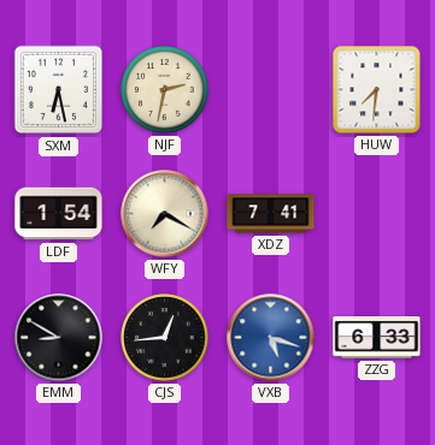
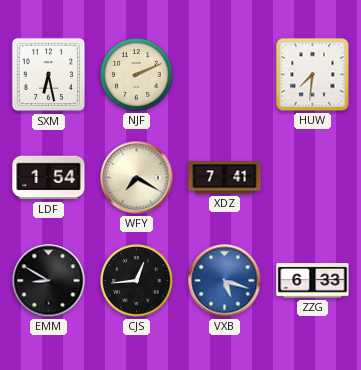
NJF: 2:32 -> 2:11 (137, 75)
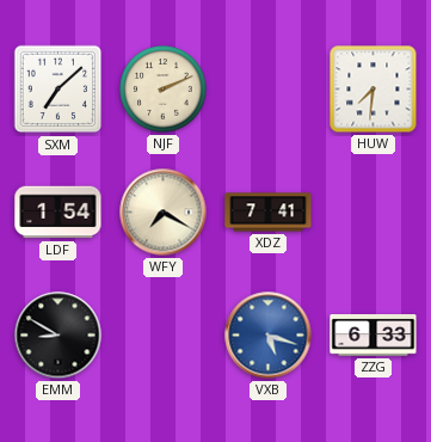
SXM: 6:28 -> 7:08 (59, 90)
CJS: 12:44 -> none (137, 281)
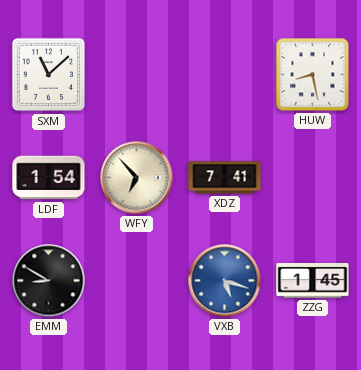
SXM: 7:08 -> 11:08 (49, 75)
NJF: 2:11 -> none (164, 90)
HUW: 7:31 -> 8:28 (313, 75)
WFY: 7:20 -> 6:53 (137, 178)
ZZG: 6:33 -> 1:45 (313, 281)
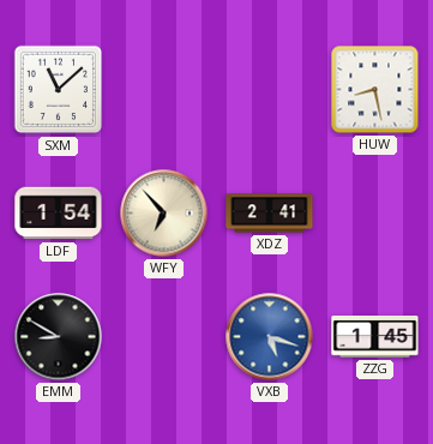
XDZ: 7:41 -> 2:41 (270, 214)
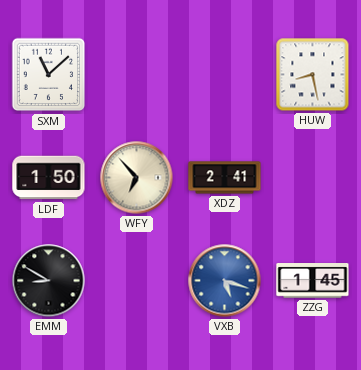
LDF: 1:54 -> 1:50 (49, 178)
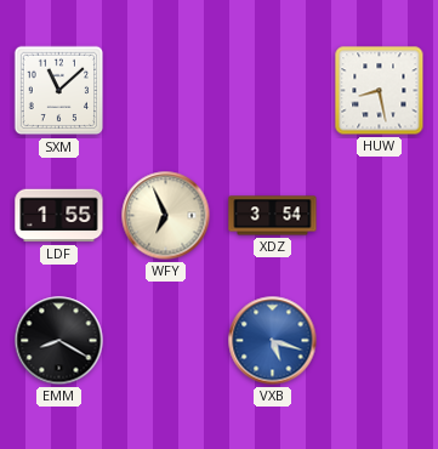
LDF: 1:50 -> 1:55 (59, 216)
WFY: 6:53 -> 6:56 (166, 216)
XDZ: 2:41 -> 3:54 (273, 216)
EMM: 8:50 -> 8:20 (59, 341)
ZZG: 1:45 -> none (313, 281)
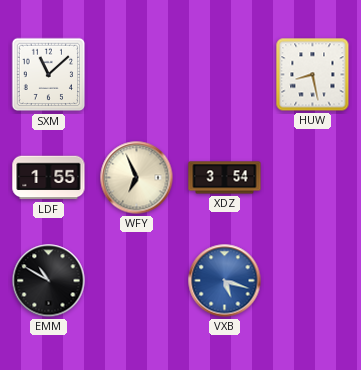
EMM: 8:20 -> 10:50 (49, 281)
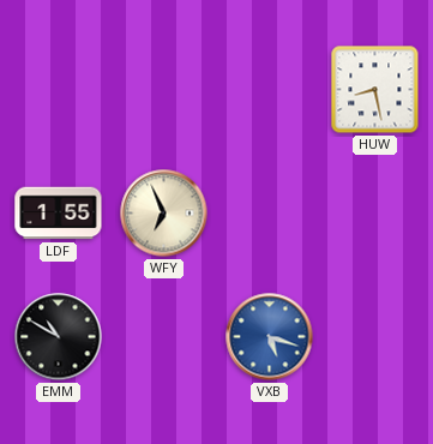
SXM: 11:08 -> none (49, 75)
XDZ: 3:54 -> none (225, 178)
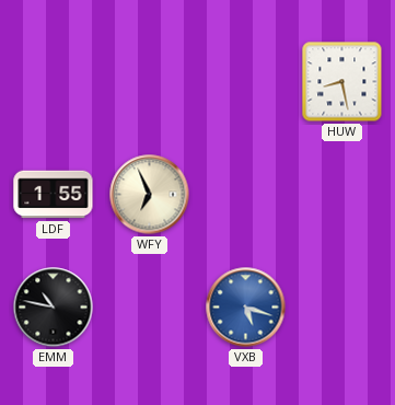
EMM: 10:50 -> 10:47 (54, 308)
